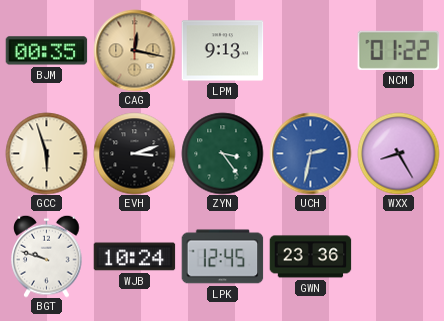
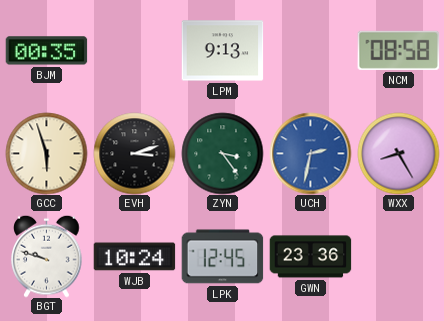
CAG: 12:17 -> none (134, 50)
NCM: 01:22 -> 08:58 (398, 50)
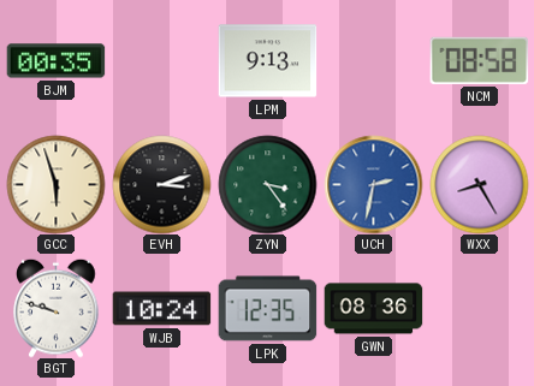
LPK: 12:45 -> 12:35 (267, 309)
GWN: 23:36 -> 08:36 (373, 309)
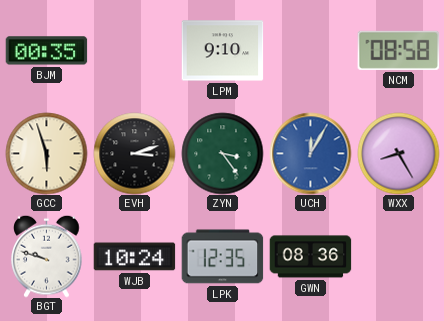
LPM: 9:13 -> 9:10 (222, 51)
UCH: 2:32 -> 12:05 (310, 153)
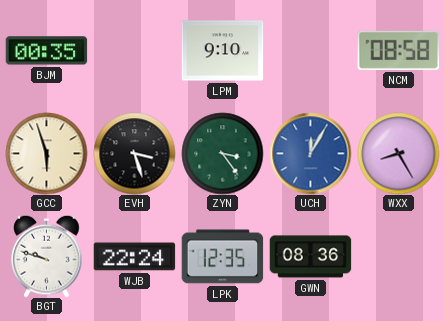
EVH: 3:12 -> 3:27 (134, 153)
WJB: 10:24 -> 22:24 (134, 257)
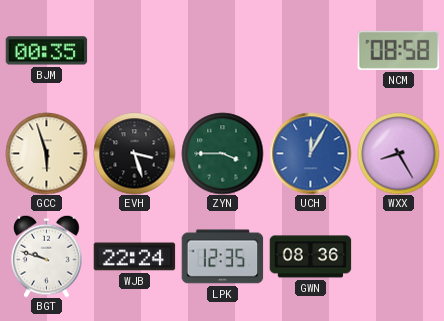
LPM: 9:10 -> none (222, 51)
ZYN: 3:24 -> 3:45 (222, 153)
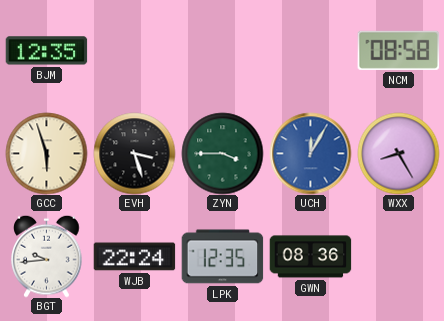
BJM: 00:35 -> 12:35 (46, 51)
BGT: 9:48 -> 9:44 (47, 256)
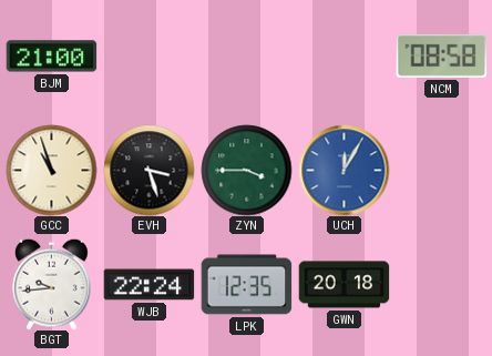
BJM: 12:35 -> 21:00 (51, 57)
GCC: 5:57 -> 10:57 (51, 170)
WXX: 8:25 -> none (398, 153)
GWN: 08:36 -> 20:18 (344, 285)
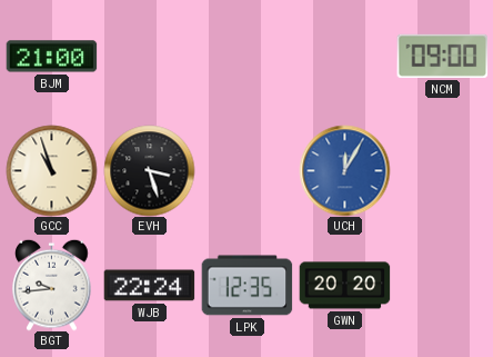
NCM: 08:58 -> 09:00 (442, 56)
ZYN: 3:45 -> none (246, 170)
GWN: 20:18 -> 20:20 (344, 286)
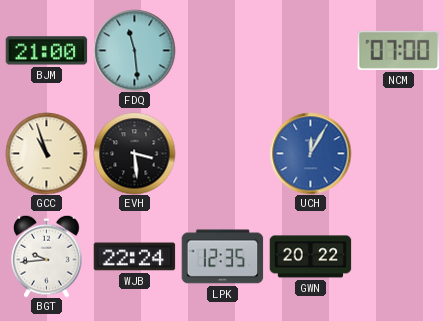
FDQ: none -> 11:29 (134, 50)
NCM: 09:00 -> 07:00 (398, 50)
EVH: 3:27 -> 3:29 (134, 153)
GWN: 20:20 -> 20:22 (310, 257)
